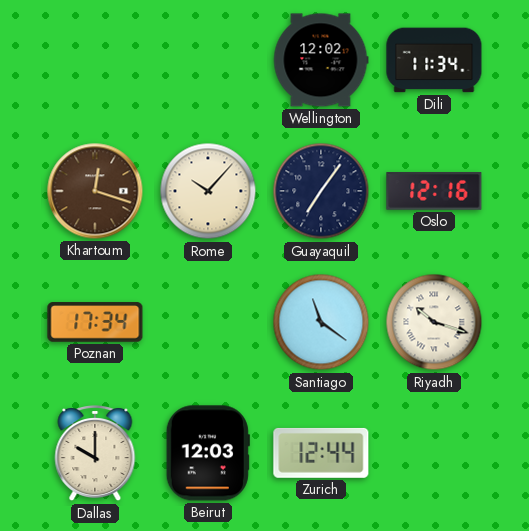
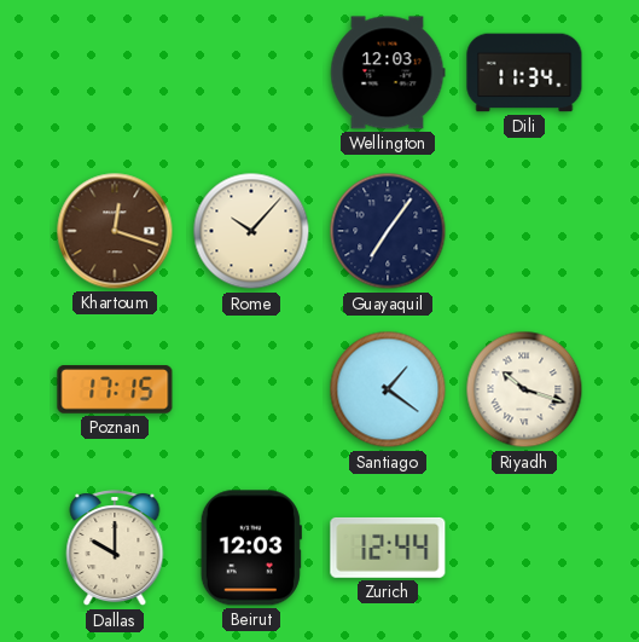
Wellington: 12:02 -> 12:03 (388, 73)
Oslo: 12:16 -> none (434, 192)
Poznan: 17:34 -> 17:15 (115, 389)
Santiago: 11:21 -> 1:21 (388, 389)
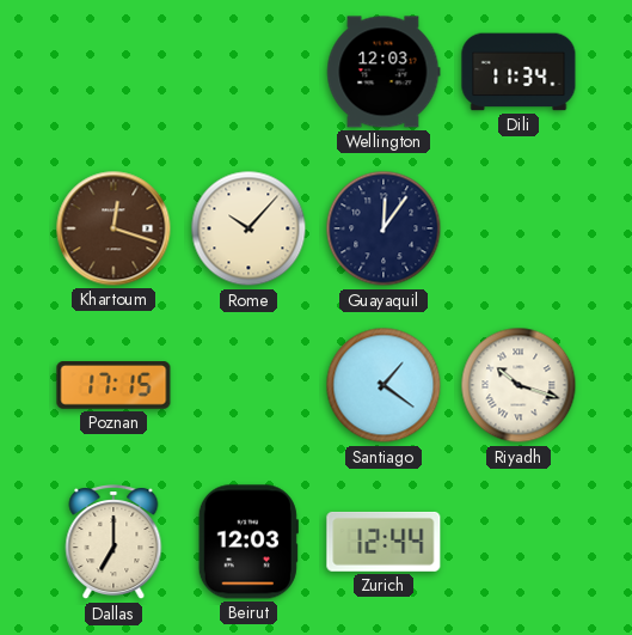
Guayaquil: 7:06 -> 12:06 (384, 228)
Dallas: 10:00 -> 7:00 (113, 543)
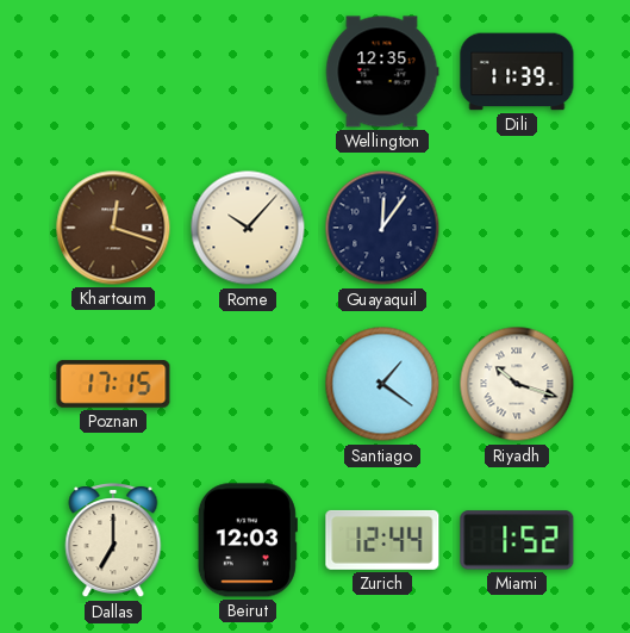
Wellington: 12:03 -> 12:35 (382, 72)
Dili: 11:34 -> 11:39 (517, 72)
Miami: none -> 1:52 (517, 540)
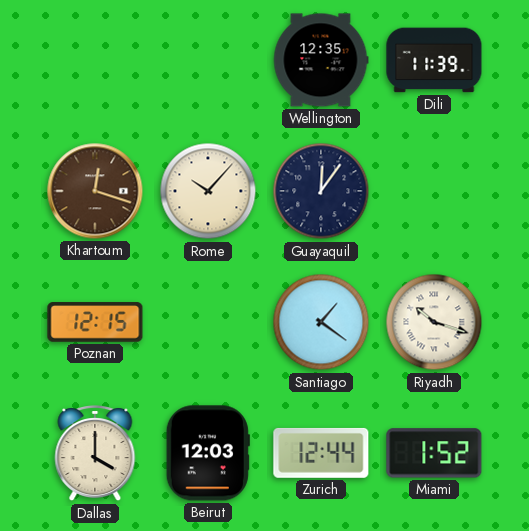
Poznan: 17:15 -> 12:15 (95, 322)
Dallas: 7:00 -> 4:00 (95, 454)
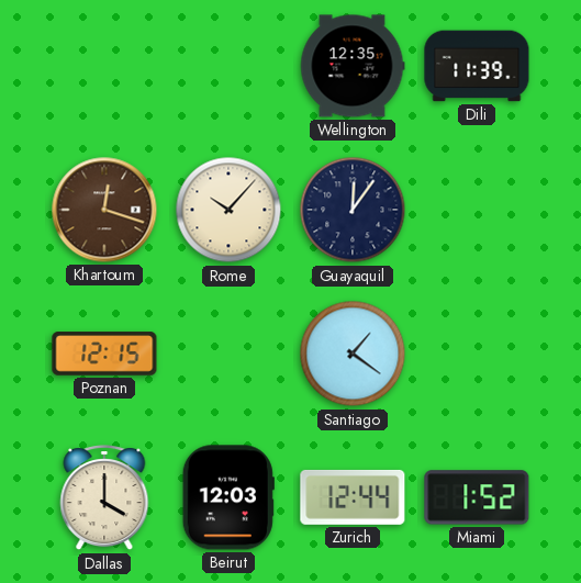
Riyadh: 10:18 -> none (434, 322)
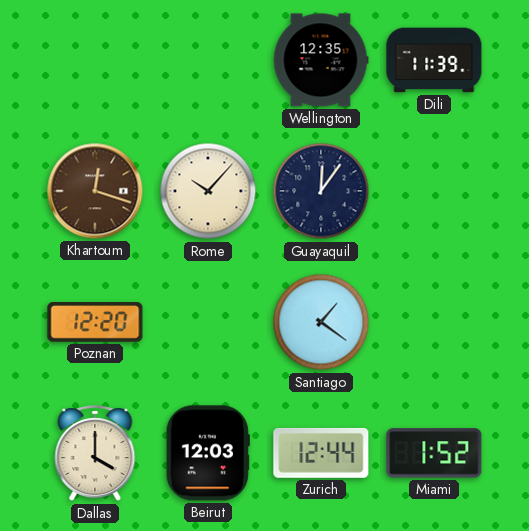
Poznan: 12:15 -> 12:20 (95, 322)
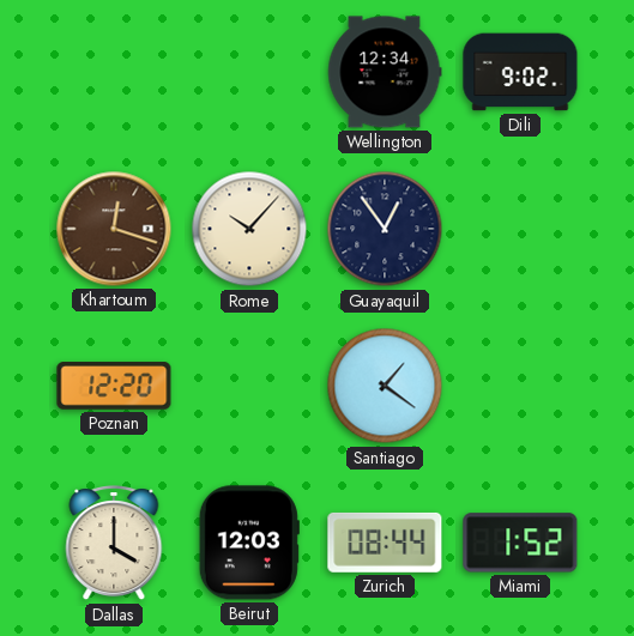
Wellington: 12:35 -> 12:34 (385, 72)
Dili: 11:39 -> 9:02 (520, 72)
Guayaquil: 12:06 -> 12:54 (385, 229)
Zurich: 12:44 -> 08:44 (385, 543)
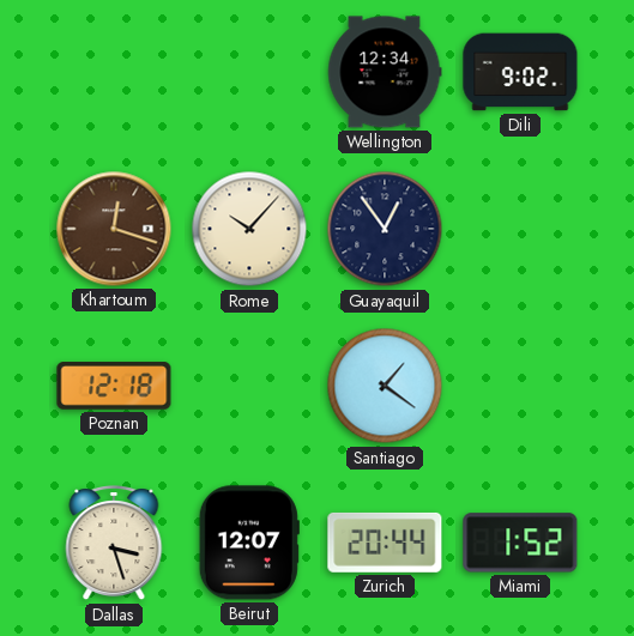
Poznan: 12:20 -> 12:18 (114, 386)
Dallas: 4:00 -> 3:27 (114, 544)
Beirut: 12:03 -> 12:07 (249, 543)
Zurich: 08:44 -> 20:44 (385, 543)
